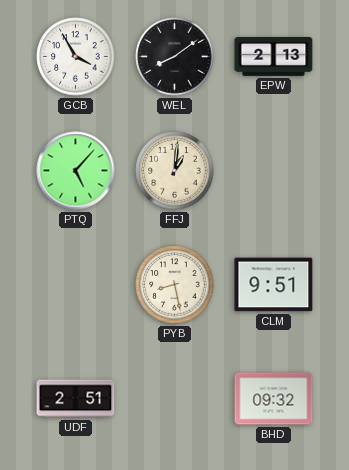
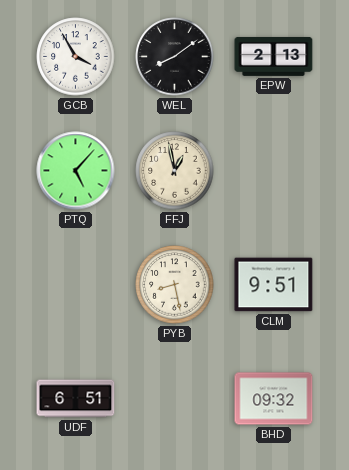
FFJ: 1:01 -> 12:58 (175, 171)
UDF: 2:51 -> 6:51 (76, 399)
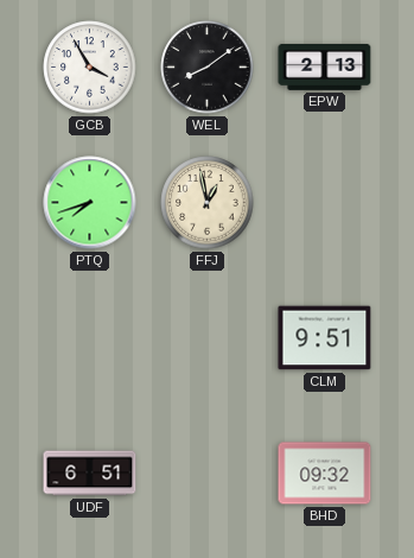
PTQ: 5:07 -> 7:42 (90, 203)
PYB: 8:28 -> none (175, 285)
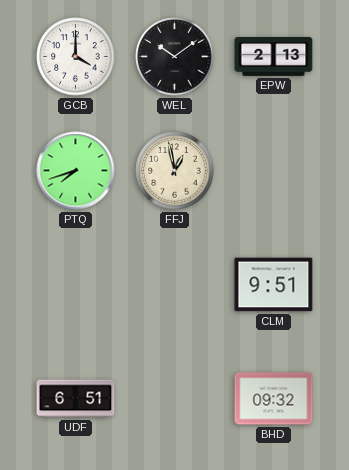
GCB: 3:55 -> 4:00 (76, 57)
WEL: 8:09 -> 10:09 (175, 57)
